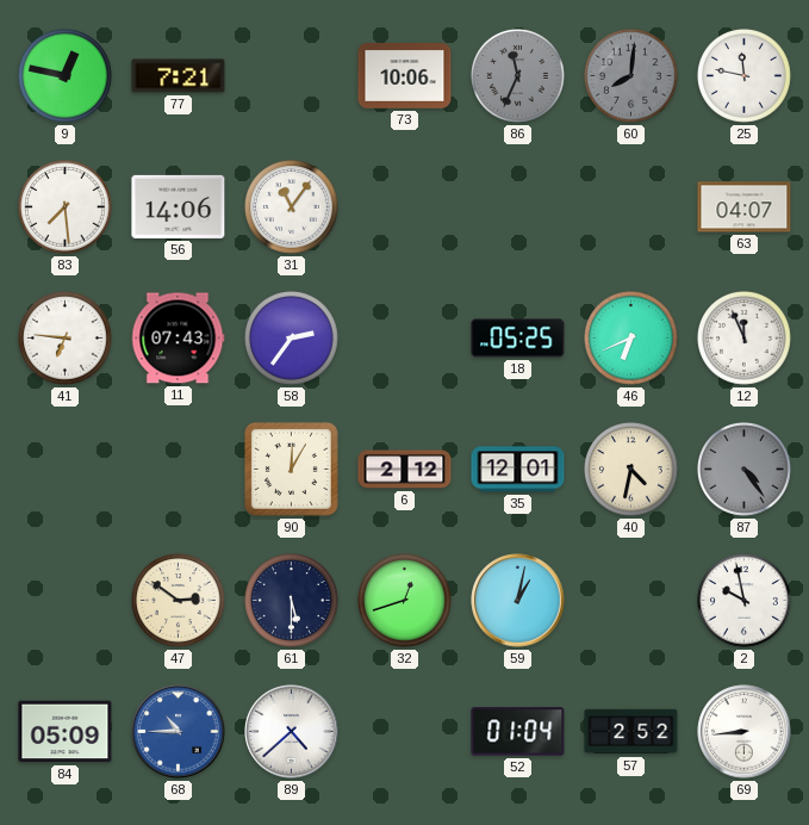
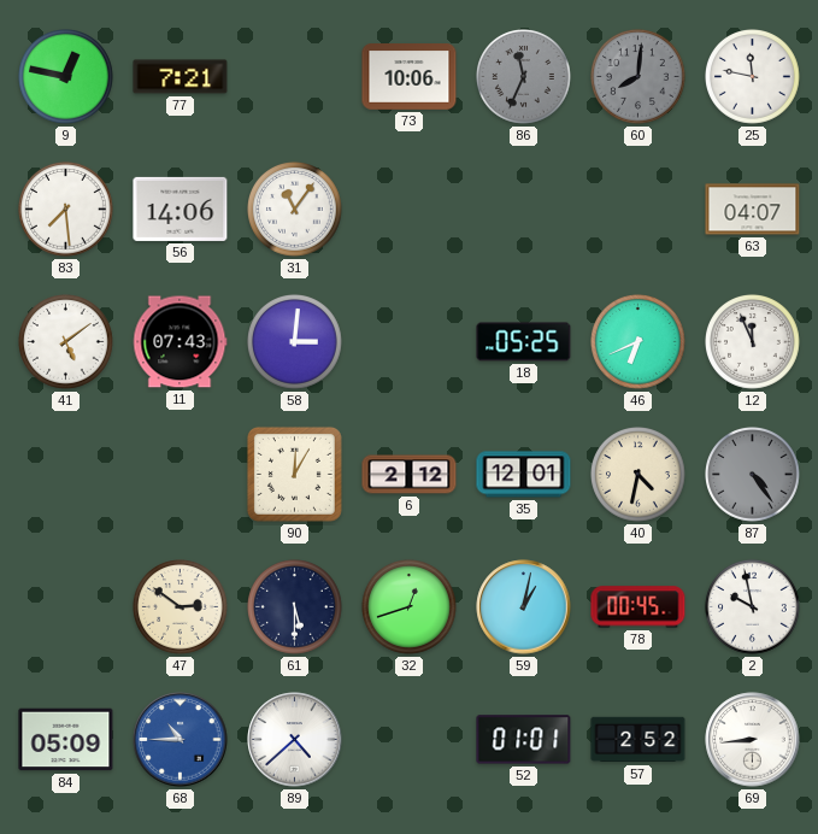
41: 6:46 -> 5:09 (66, 342)
58: 2:36 -> 3:01 (295, 342)
78: none -> 00:45 (638, 607)
52: 01:04 -> 01:01 (524, 740)
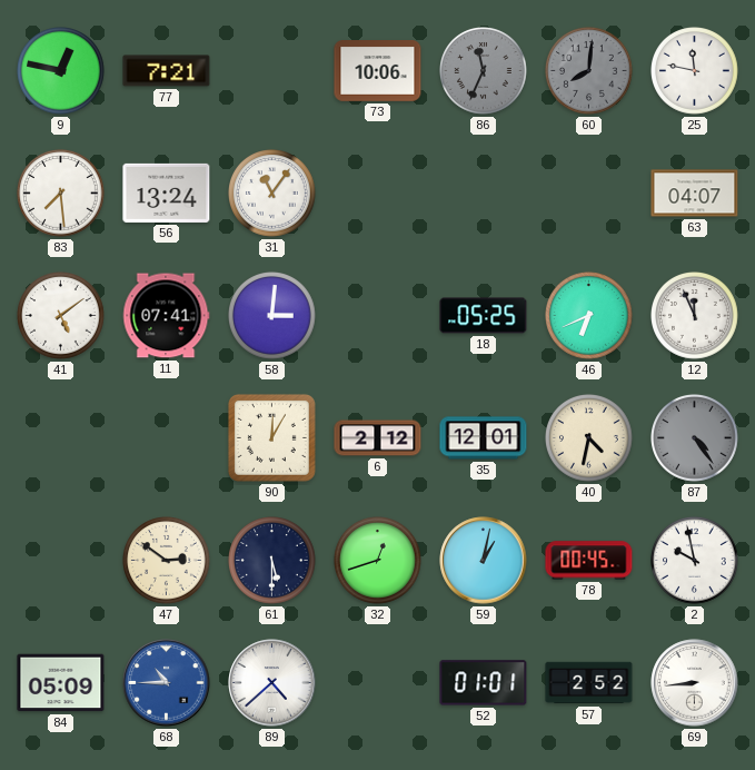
56: 14:06 -> 13:24 (167, 192)
11: 07:43 -> 07:41 (166, 316)
